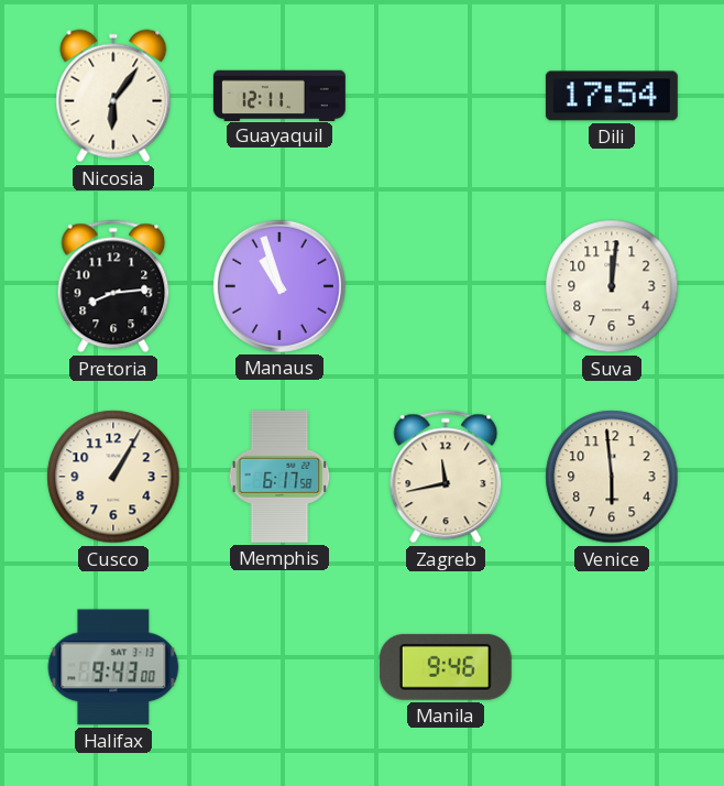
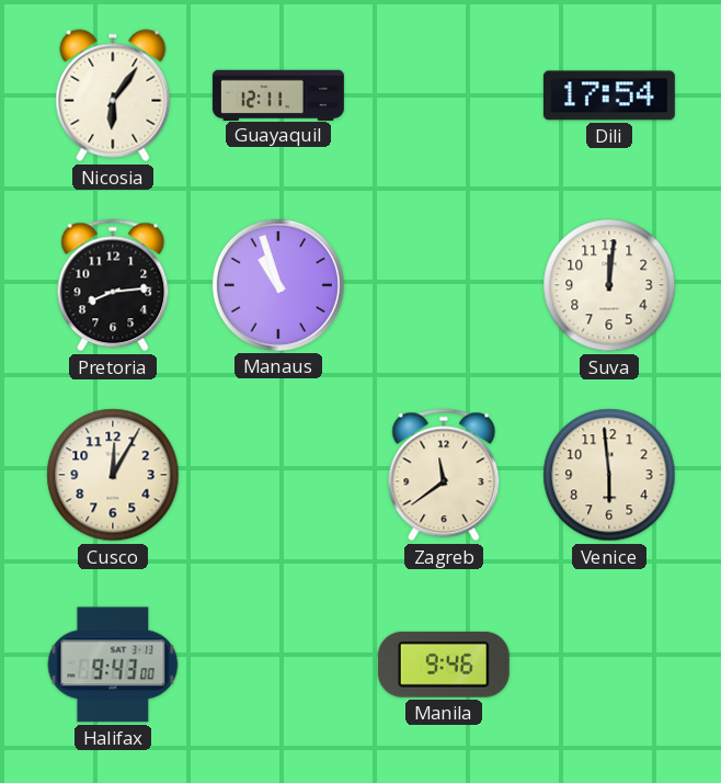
Cusco: 1:05 -> 12:05 (113, 475)
Memphis: 6:17 -> none (279, 477)
Zagreb: 11:43 -> 11:39 (444, 475)
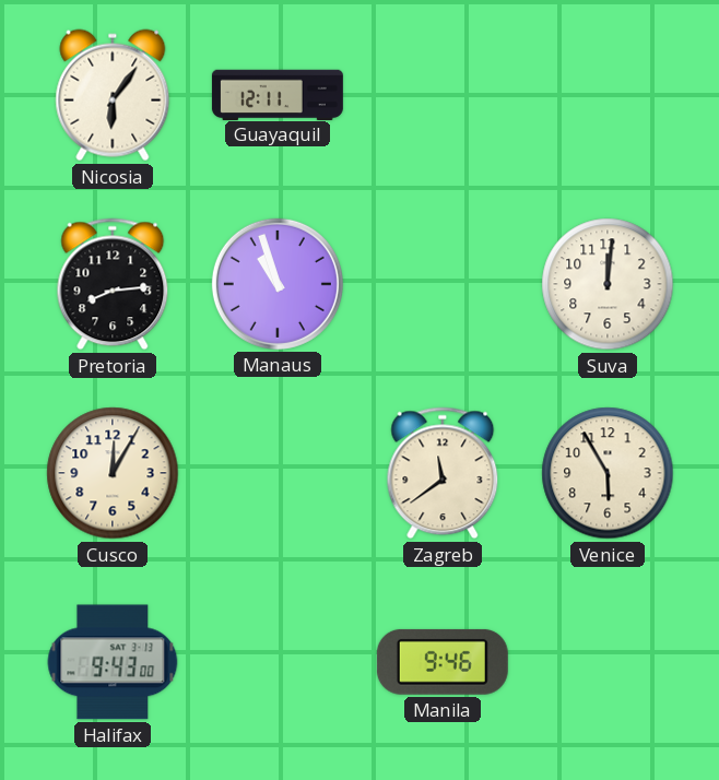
Dili: 17:54 -> none (609, 95)
Venice: 5:59 -> 5:55 (608, 473)
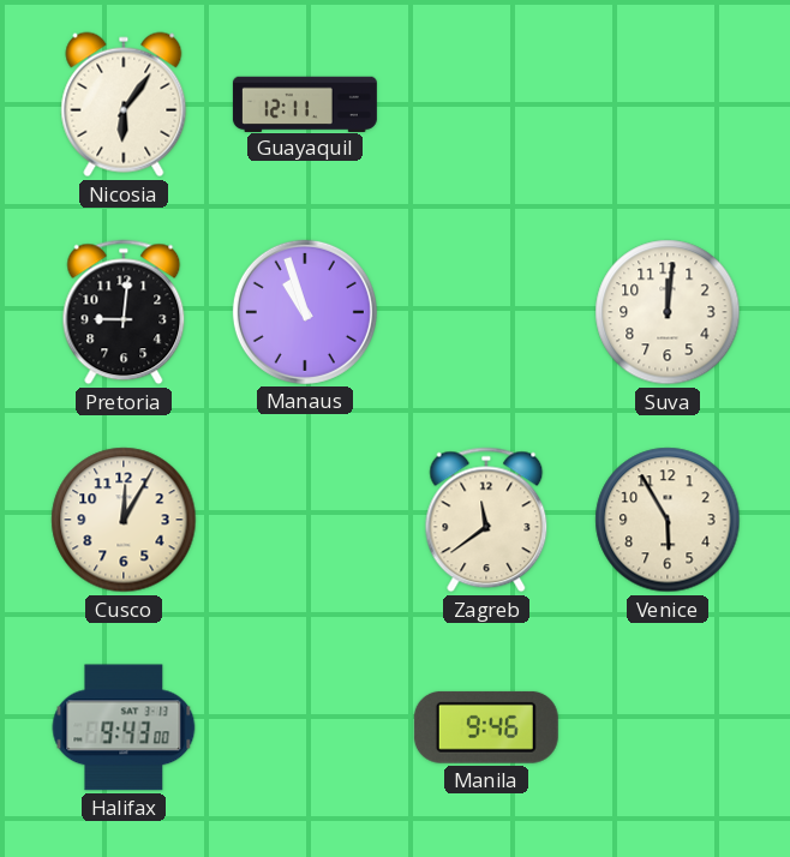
Pretoria: 8:14 -> 9:01 (124, 312)
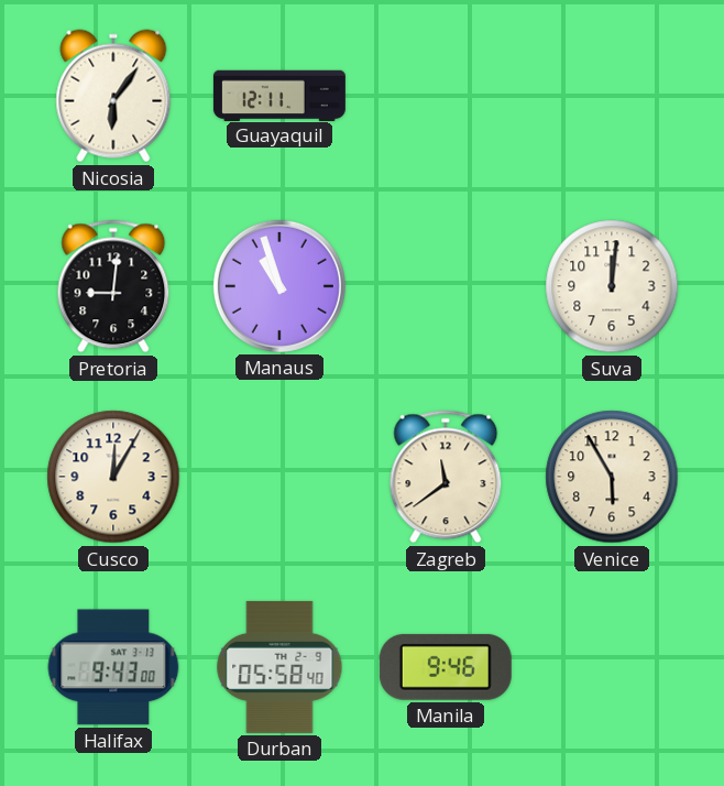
Durban: none -> 05:58 (279, 667)
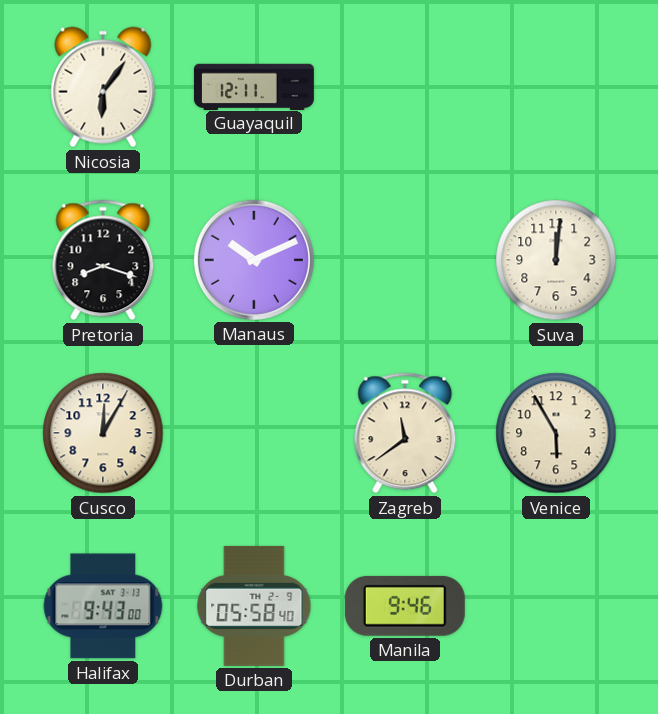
Pretoria: 9:01 -> 8:18 (103, 260)
Manaus: 10:57 -> 10:11 (254, 260)
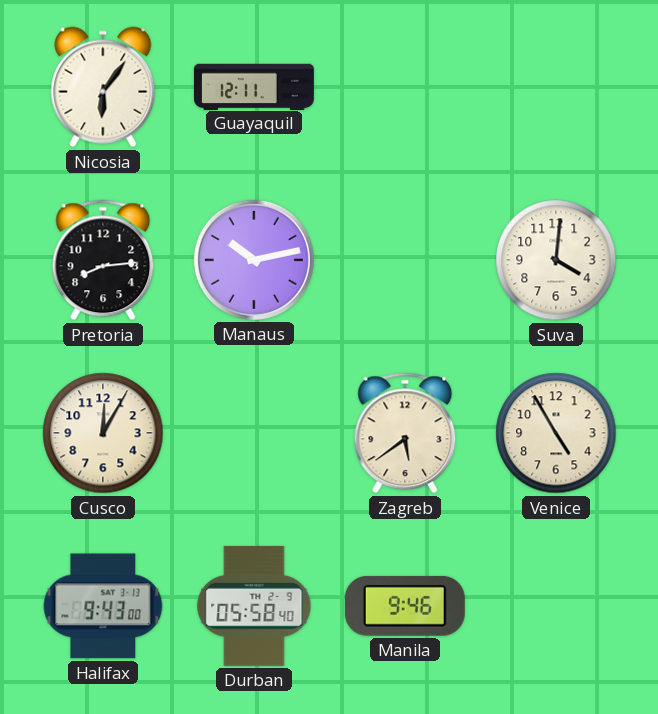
Pretoria: 8:18 -> 8:14 (103, 260)
Manaus: 10:11 -> 10:13 (254, 260)
Suva: 12:01 -> 4:01 (556, 260)
Zagreb: 11:39 -> 5:39 (405, 433)
Venice: 5:55 -> 4:55 (556, 433)
